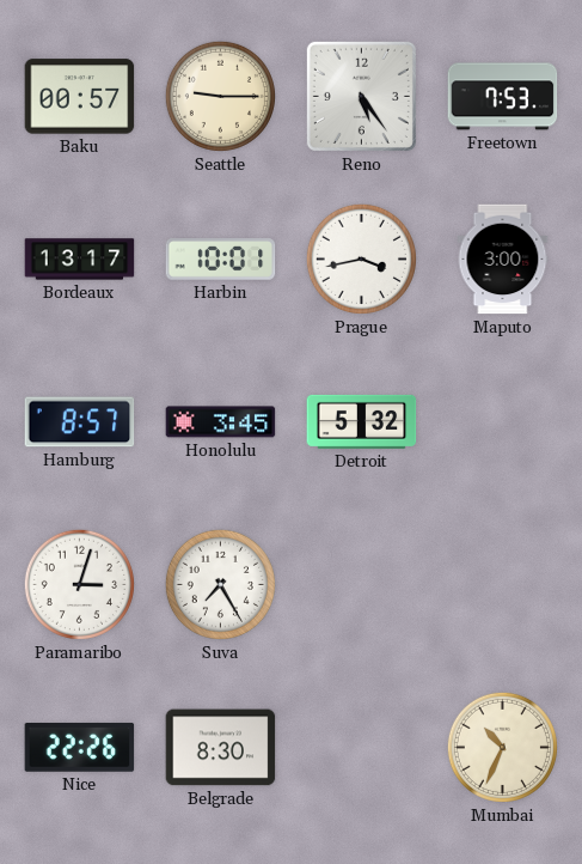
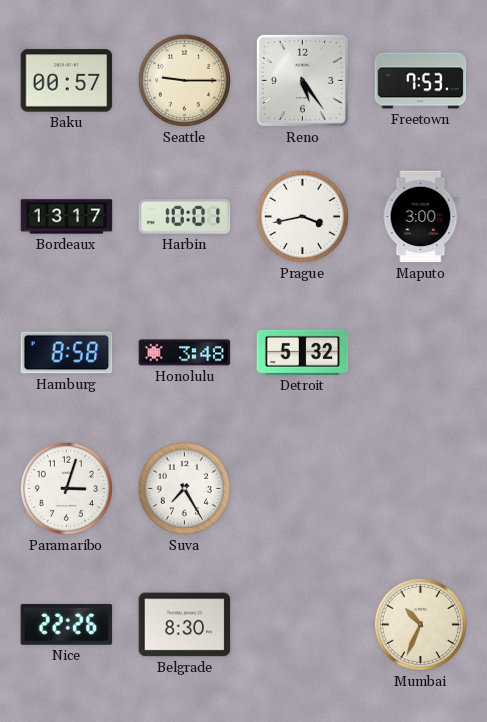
Hamburg: 8:57 -> 8:58 (67, 353)
Honolulu: 3:45 -> 3:48 (185, 353)
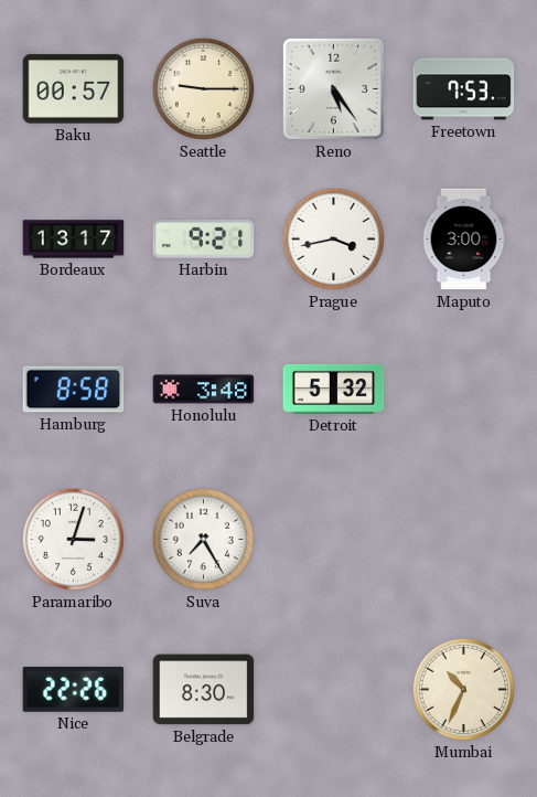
Harbin: 10:01 -> 9:21 (204, 240)
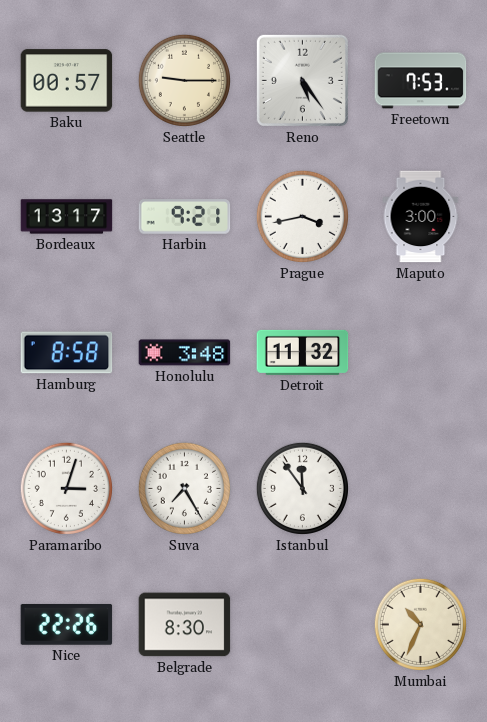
Detroit: 5:32 -> 11:32 (303, 352)
Istanbul: none -> 11:54 (302, 488)
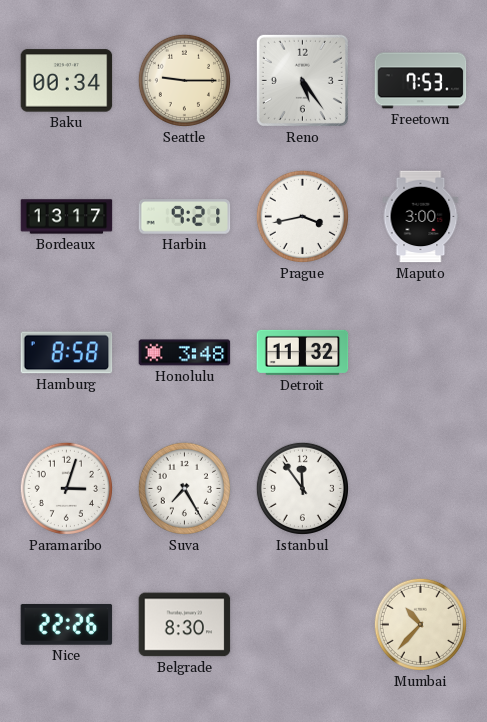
Baku: 00:57 -> 00:34 (67, 81)
Mumbai: 10:34 -> 10:37 (420, 624)
